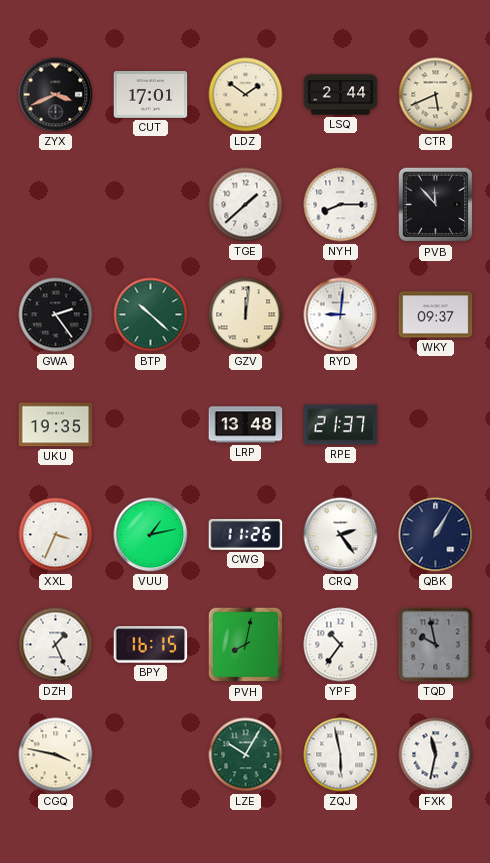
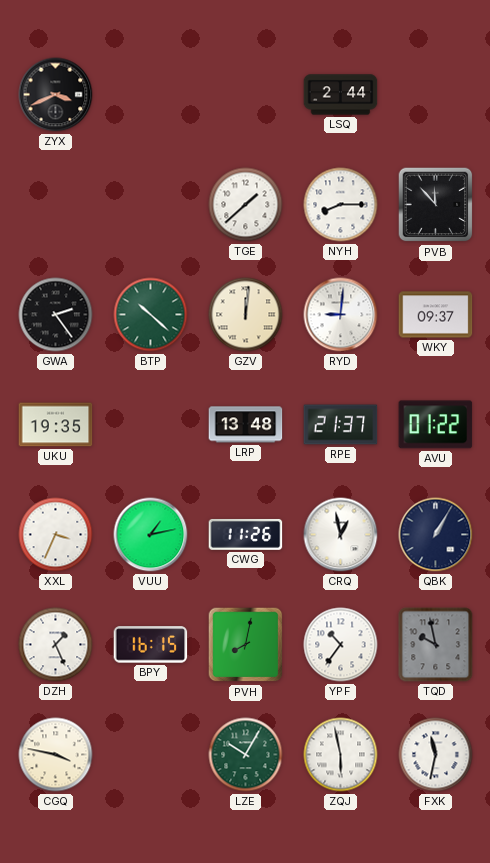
CUT: 17:01 -> none (151, 95)
LDZ: 1:51 -> none (246, 95)
CTR: 5:41 -> none (436, 95)
AVU: none -> 01:22 (436, 425)
CRQ: 2:24 -> 12:58 (341, 535)
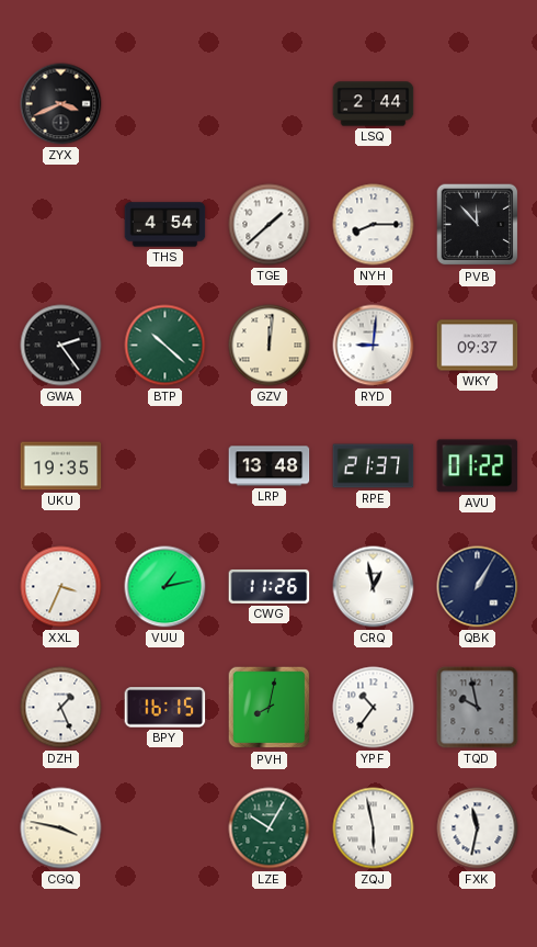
THS: none -> 4:54 (165, 225)
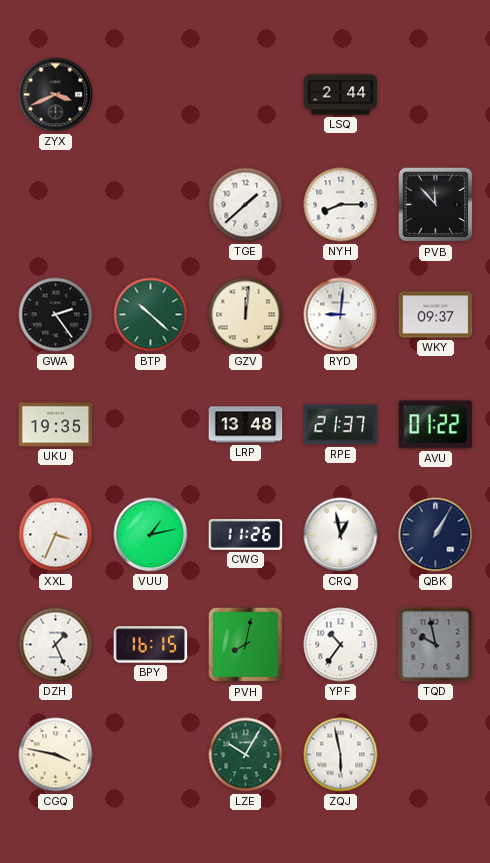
THS: 4:54 -> none (165, 225)
FXK: 11:32 -> none (478, 828)
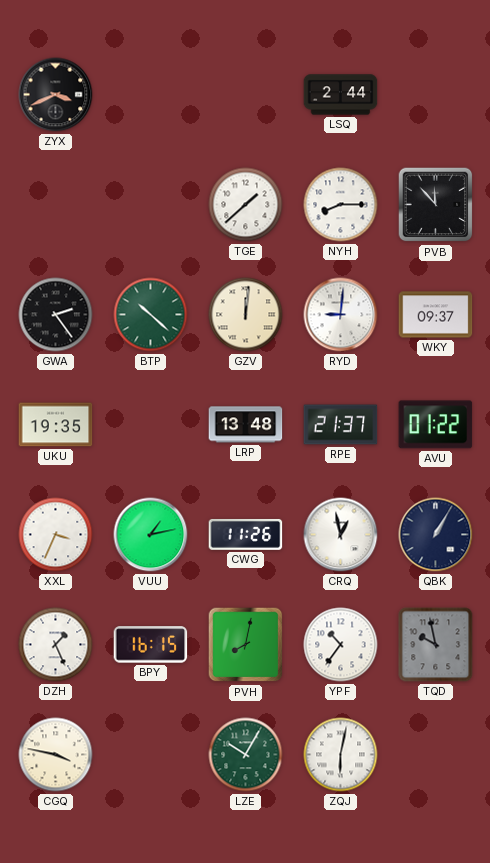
ZQJ: 5:58 -> 6:02 (341, 755)
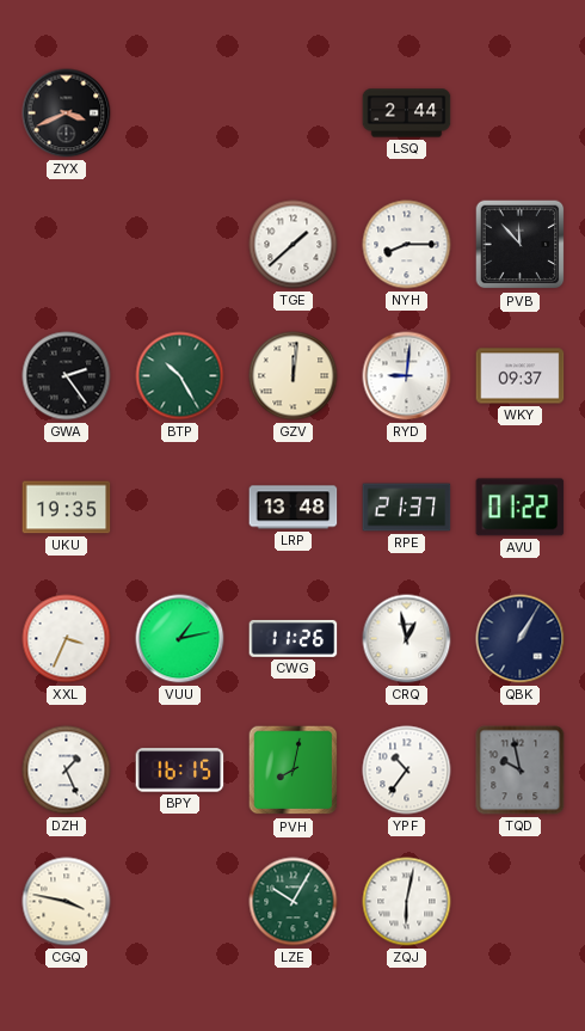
BTP: 10:22 -> 10:25 (180, 376)
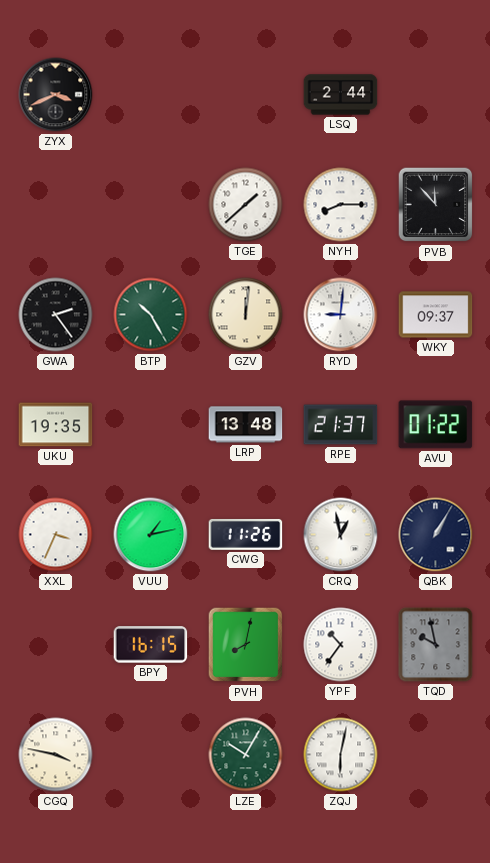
DZH: 1:26 -> none (67, 771)
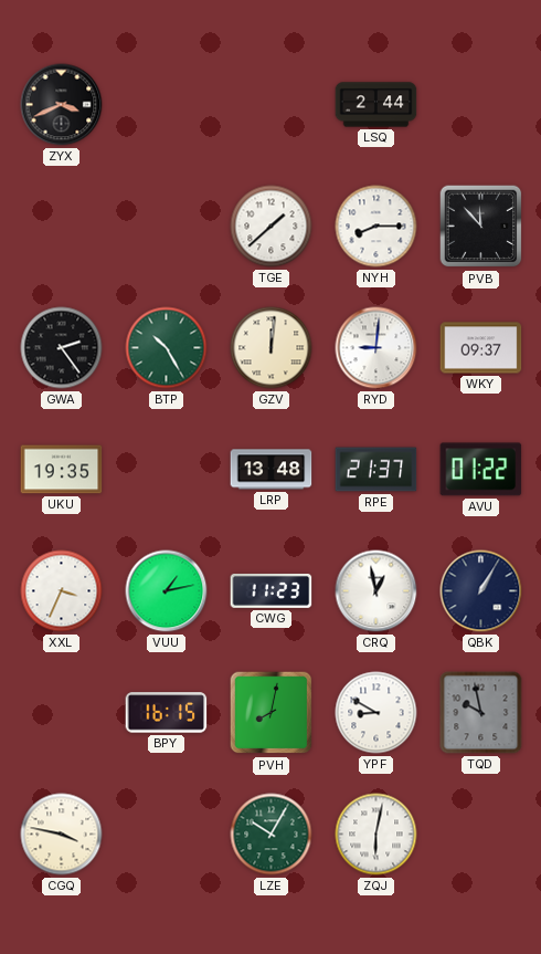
CWG: 11:26 -> 11:23 (272, 591)
YPF: 10:36 -> 8:50 (376, 713)
